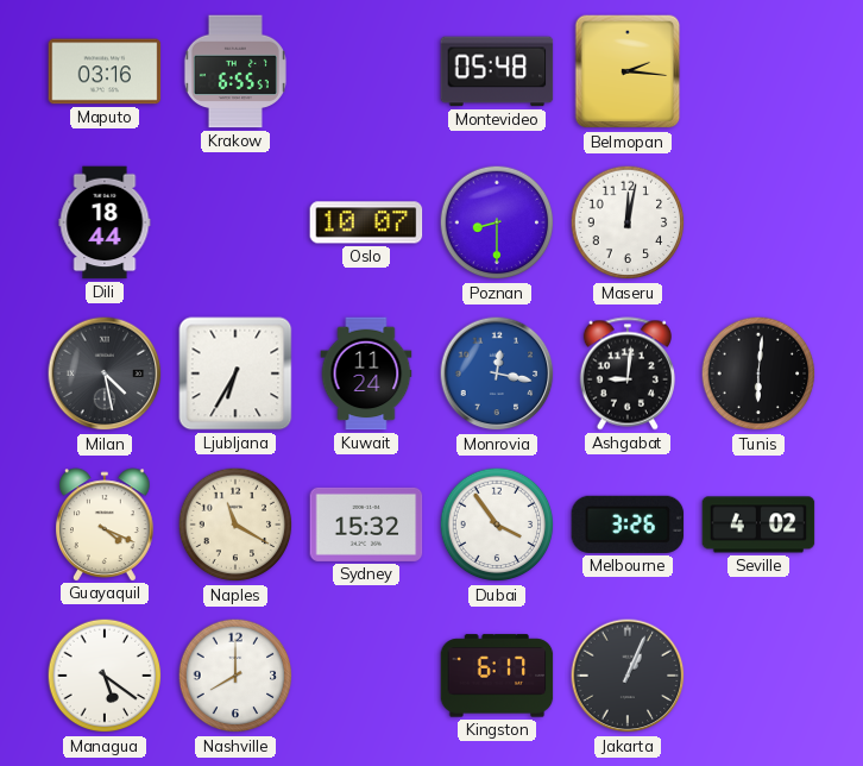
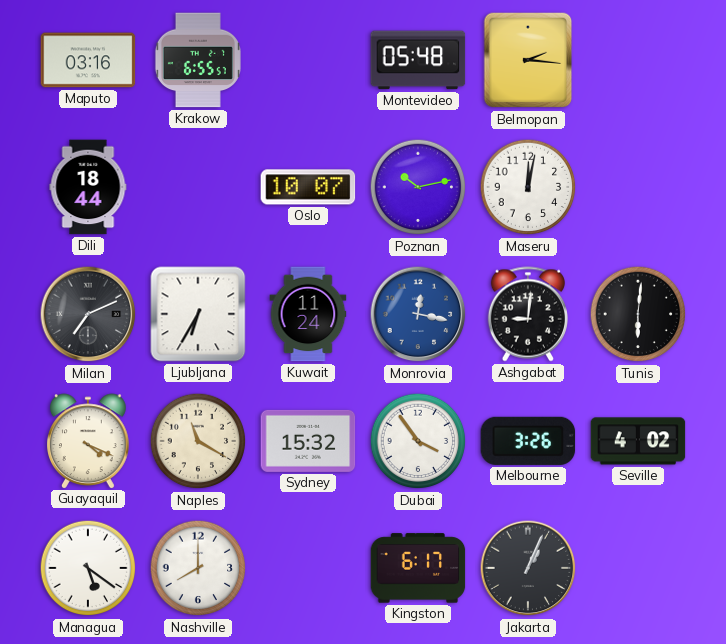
Poznan: 8:30 -> 10:13 (418, 187)
Milan: 4:28 -> 7:11 (88, 314)
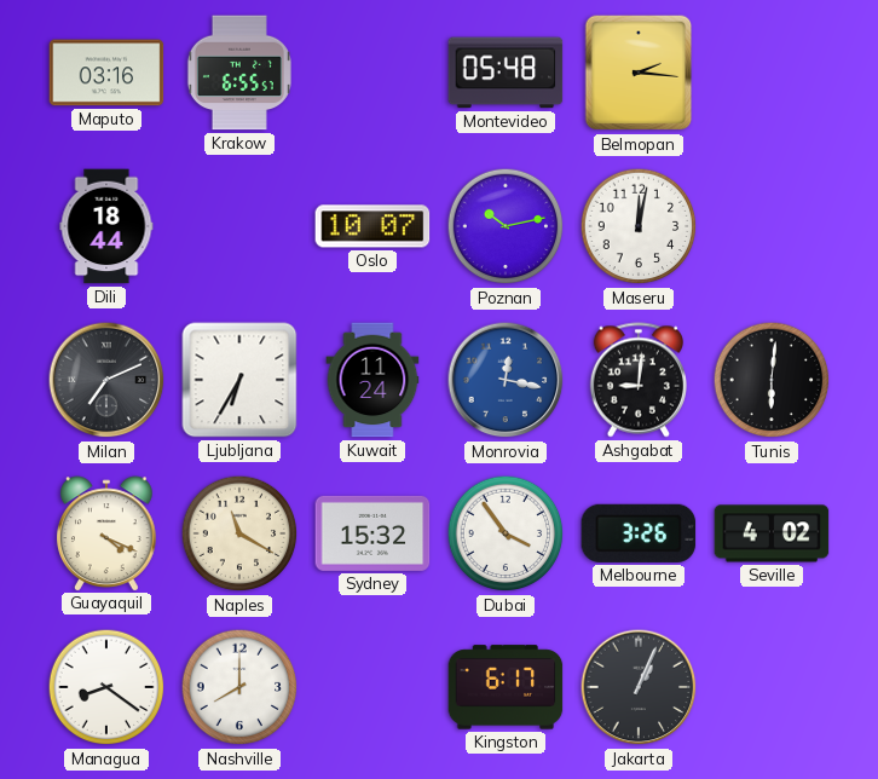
Managua: 5:21 -> 8:21 (106, 687)
